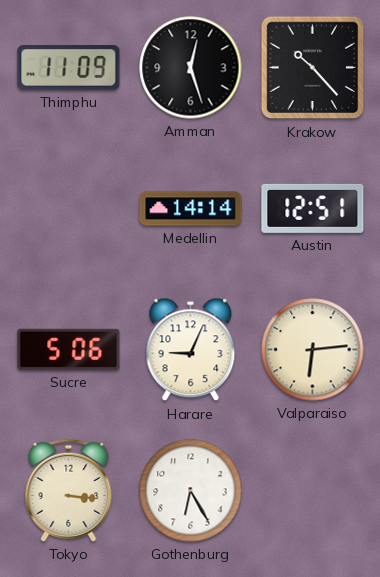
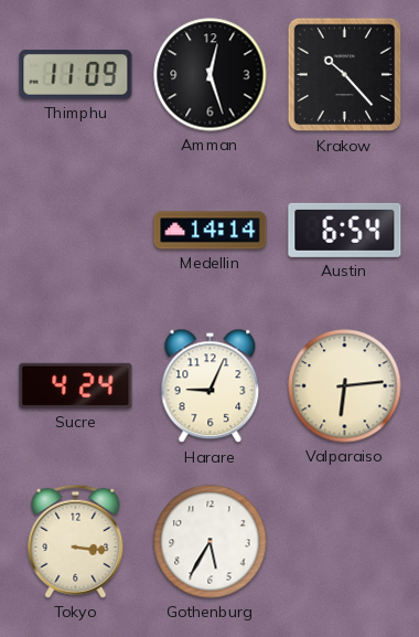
Austin: 12:51 -> 6:54 (345, 230)
Sucre: 5:06 -> 4:24 (76, 385)
Gothenburg: 6:25 -> 5:35 (211, 542)
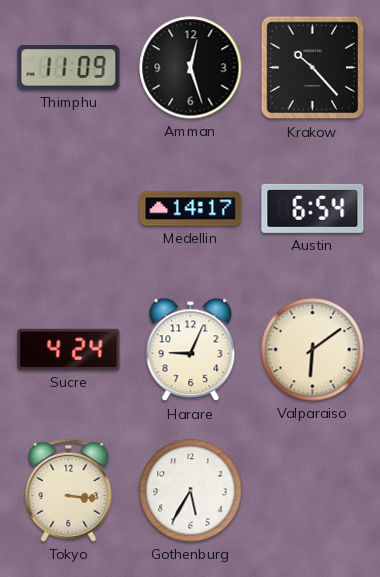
Medellin: 14:14 -> 14:17 (191, 209)
Valparaiso: 6:14 -> 6:09 (313, 350)
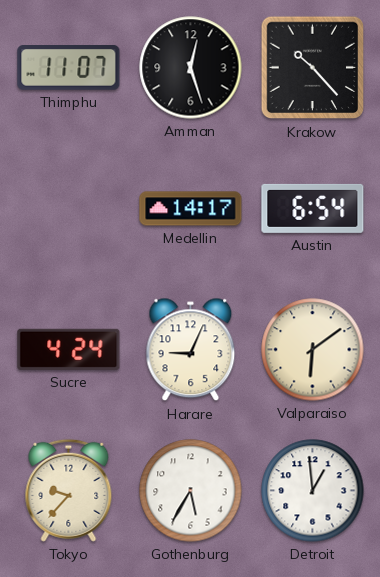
Thimphu: 11:09 -> 11:07 (69, 68)
Tokyo: 3:16 -> 9:37 (69, 490)
Detroit: none -> 12:59 (313, 491)
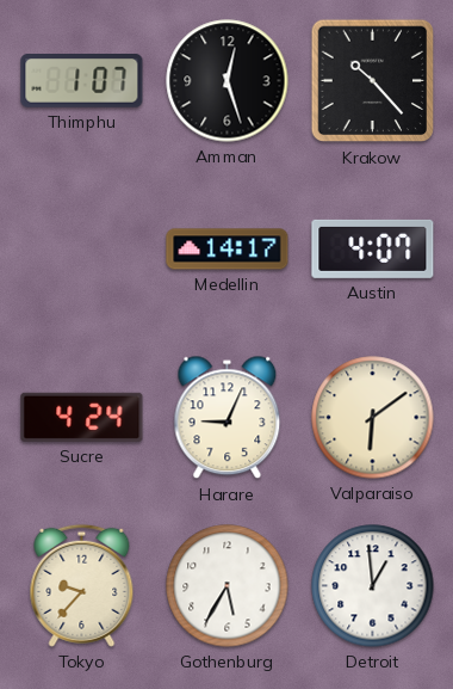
Thimphu: 11:07 -> 1:07 (82, 81)
Austin: 6:54 -> 4:07 (373, 248)
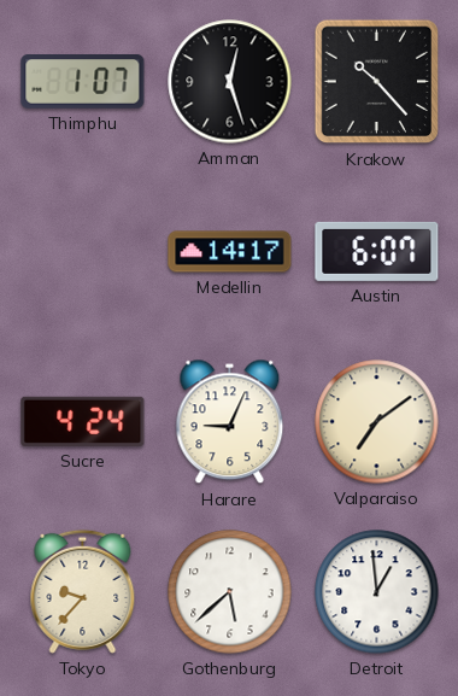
Austin: 4:07 -> 6:07 (377, 251)
Valparaiso: 6:09 -> 7:09 (377, 422)
Gothenburg: 5:35 -> 5:38 (230, 592)
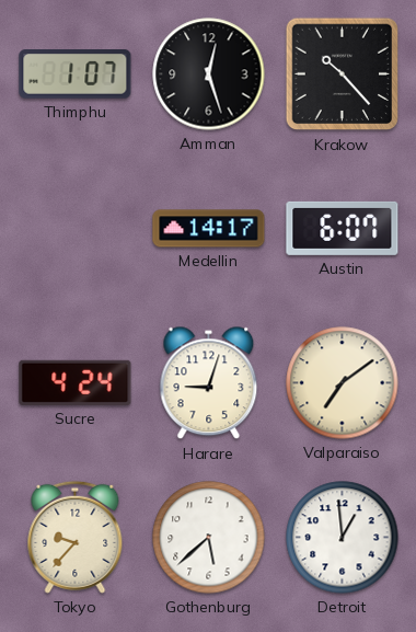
Harare: 9:04 -> 9:03 (209, 383)
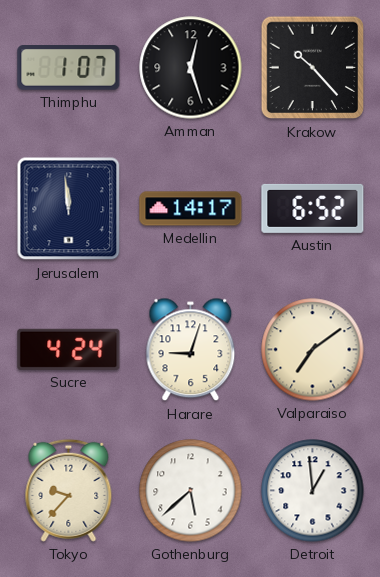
Jerusalem: none -> 11:59 (69, 209)
Austin: 6:07 -> 6:52 (313, 208)
